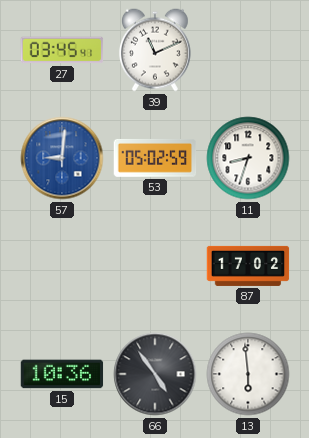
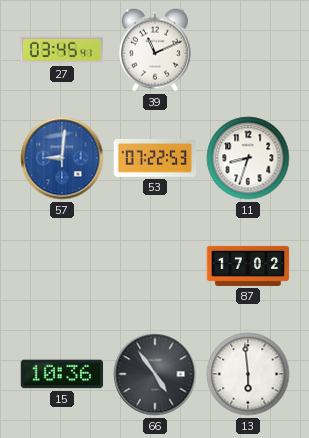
53: 05:02 -> 07:22 (155, 158)
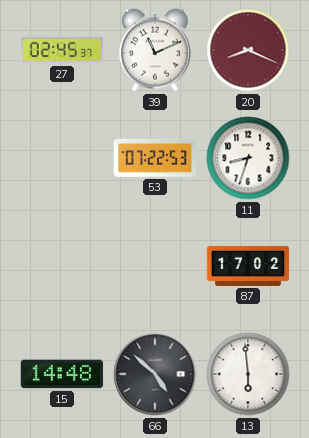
27: 03:45 -> 02:45 (62, 50)
20: none -> 8:19 (248, 50)
57: 9:01 -> none (62, 158)
15: 10:36 -> 14:48 (62, 374)
66: 4:54 -> 4:52 (155, 374)
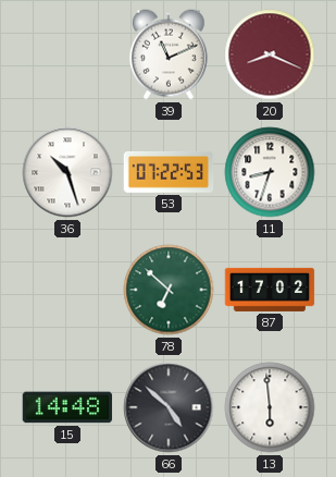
27: 02:45 -> none (62, 50)
36: none -> 10:27 (67, 172)
78: none -> 6:52 (169, 290)
